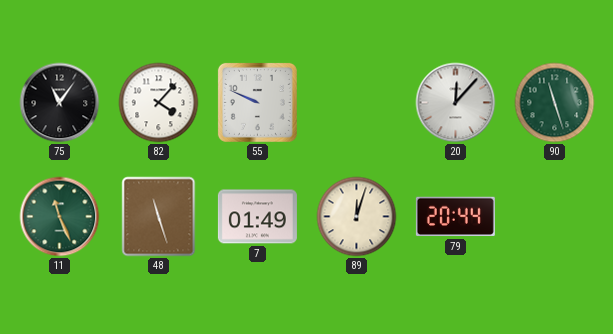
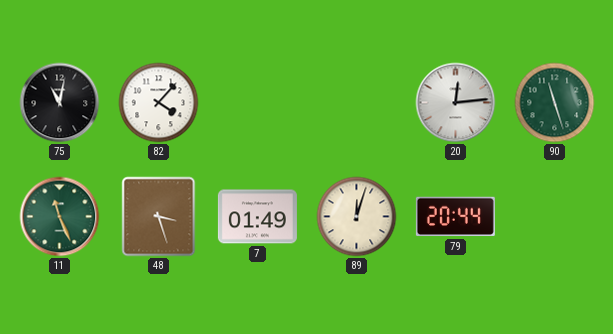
75: 11:06 -> 11:02 (60, 103)
55: 9:49 -> none (257, 102)
20: 12:07 -> 12:14 (456, 103)
48: 11:27 -> 3:27 (159, 217)
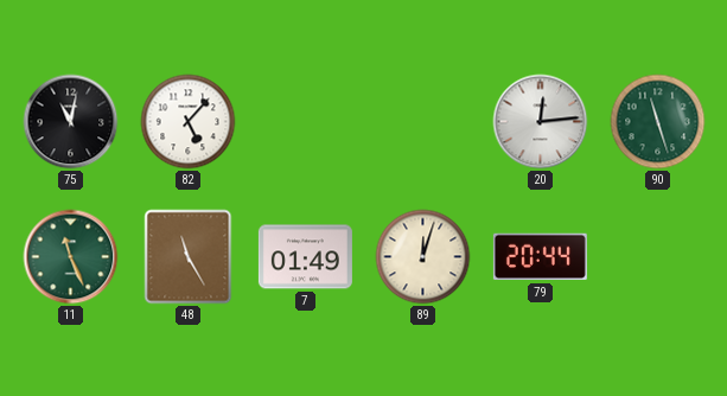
82: 4:07 -> 5:07 (189, 122)
48: 3:27 -> 11:25 (189, 257)
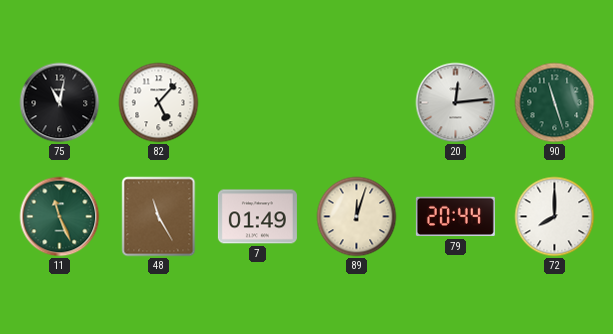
72: none -> 8:00 (555, 217)
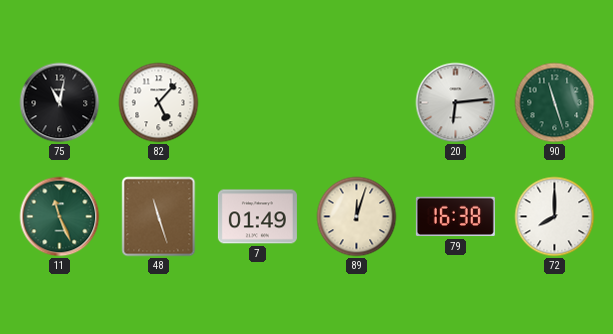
20: 12:14 -> 6:14 (456, 103)
48: 11:25 -> 11:27 (159, 217)
79: 20:44 -> 16:38 (455, 217)
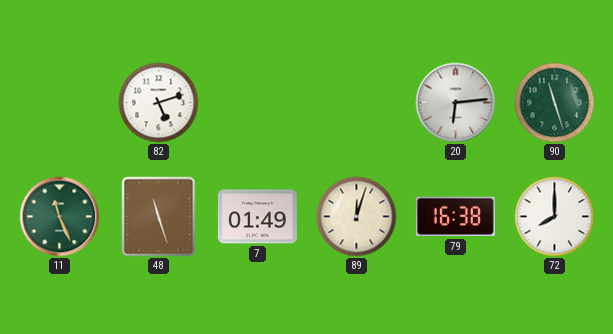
75: 11:02 -> none (60, 103)
82: 5:07 -> 5:12 (159, 103)
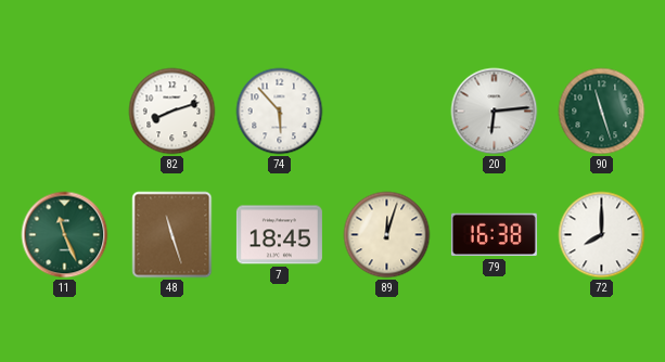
82: 5:12 -> 8:12 (172, 112)
74: none -> 5:53 (280, 112)
7: 01:49 -> 18:45 (279, 235)
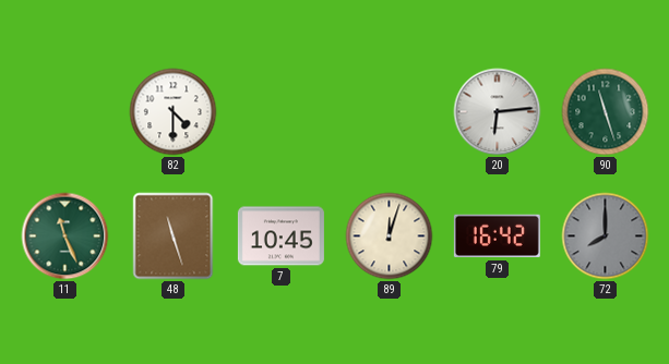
82: 8:12 -> 4:30 (174, 112)
74: 5:53 -> none (280, 112)
7: 18:45 -> 10:45 (280, 236)
79: 16:38 -> 16:42 (497, 236)
72 dial: white -> grey (606, 236)
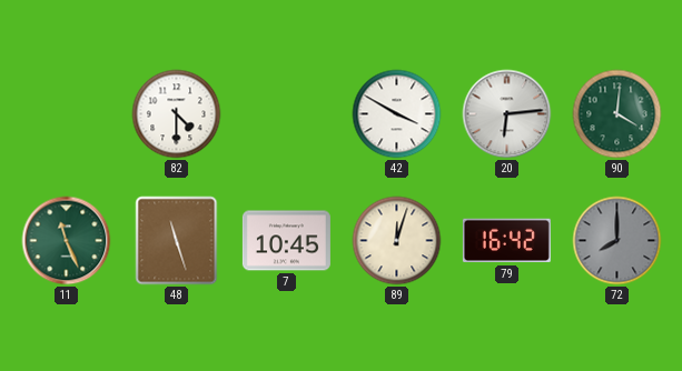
42: none -> 3:50 (397, 114)
90: 11:27 -> 4:01 (617, 114)
